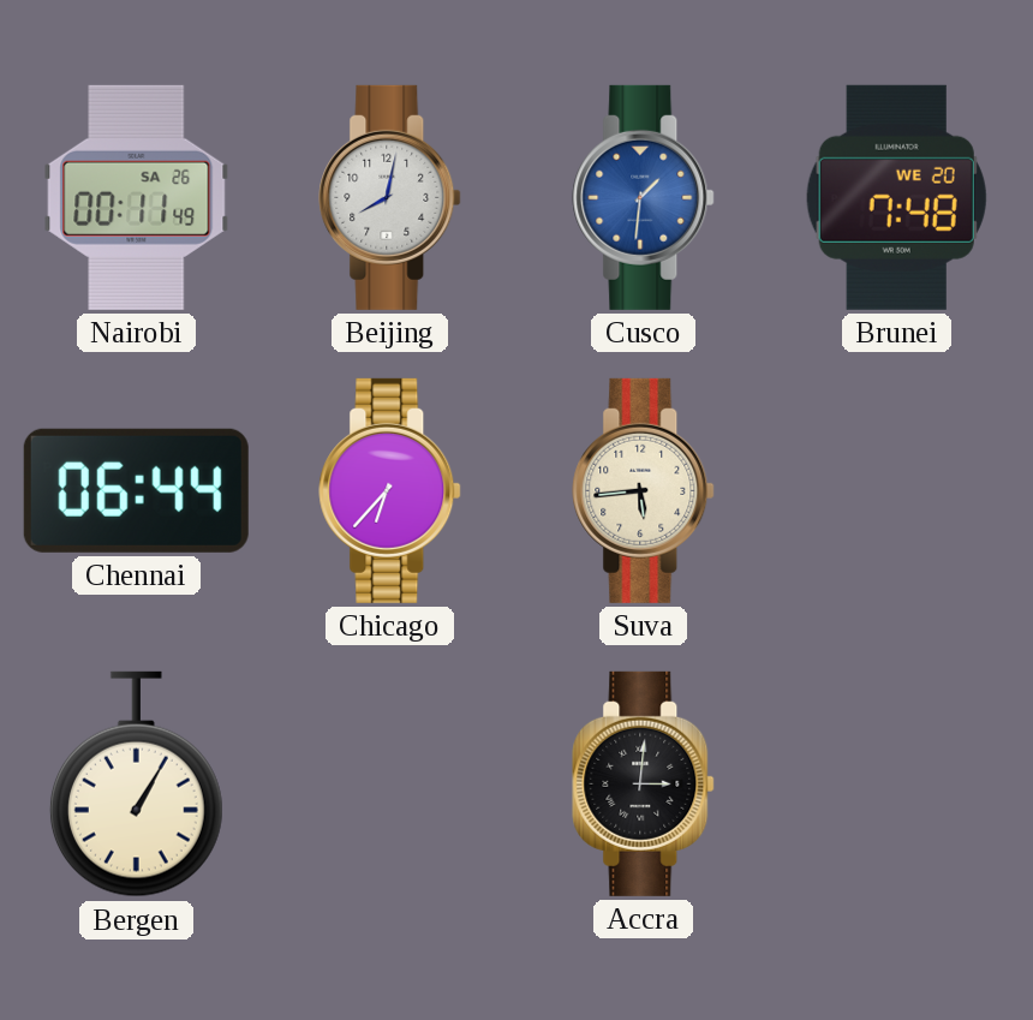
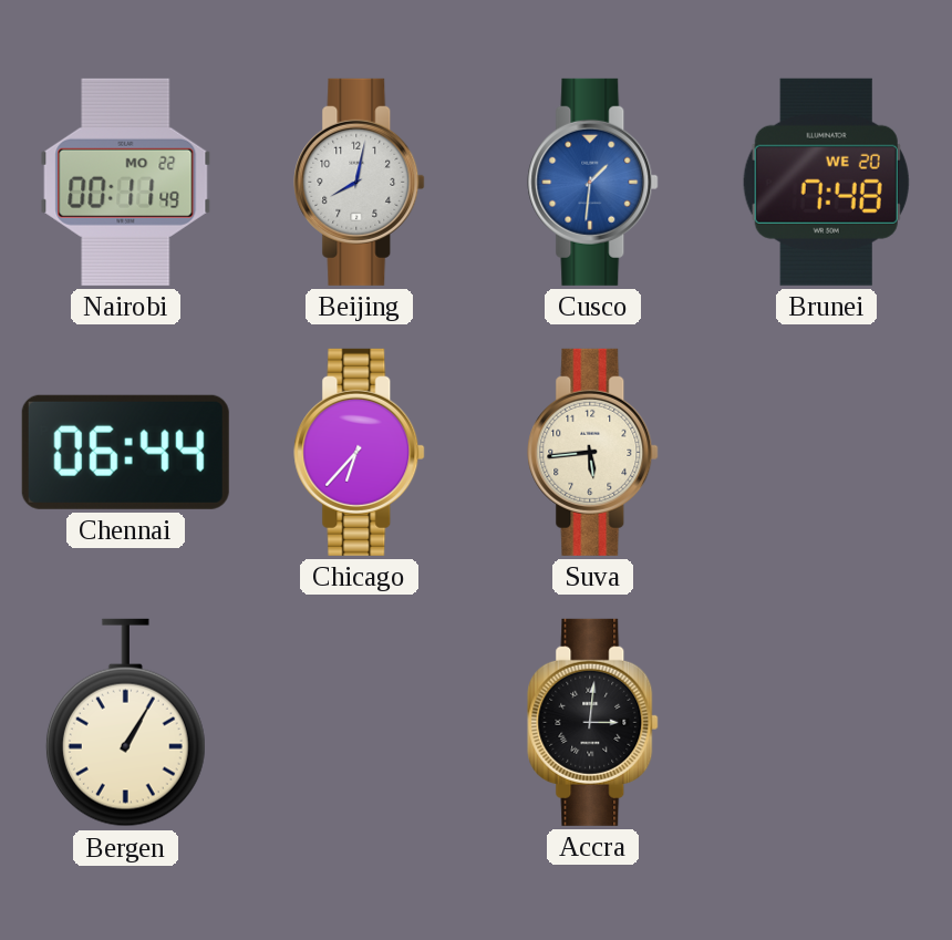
Nairobi date: SA 26 -> MO 22 (126, 182)
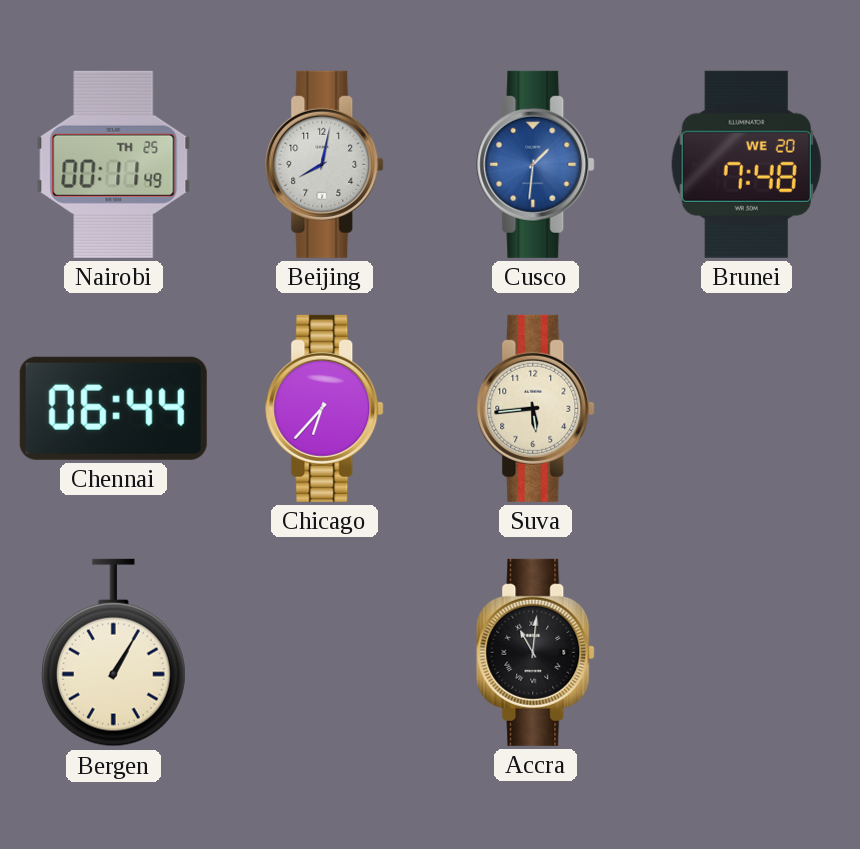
Nairobi date: MO 22 -> TH 25 (114, 164)
Accra: 3:01 -> 11:01 (536, 652)
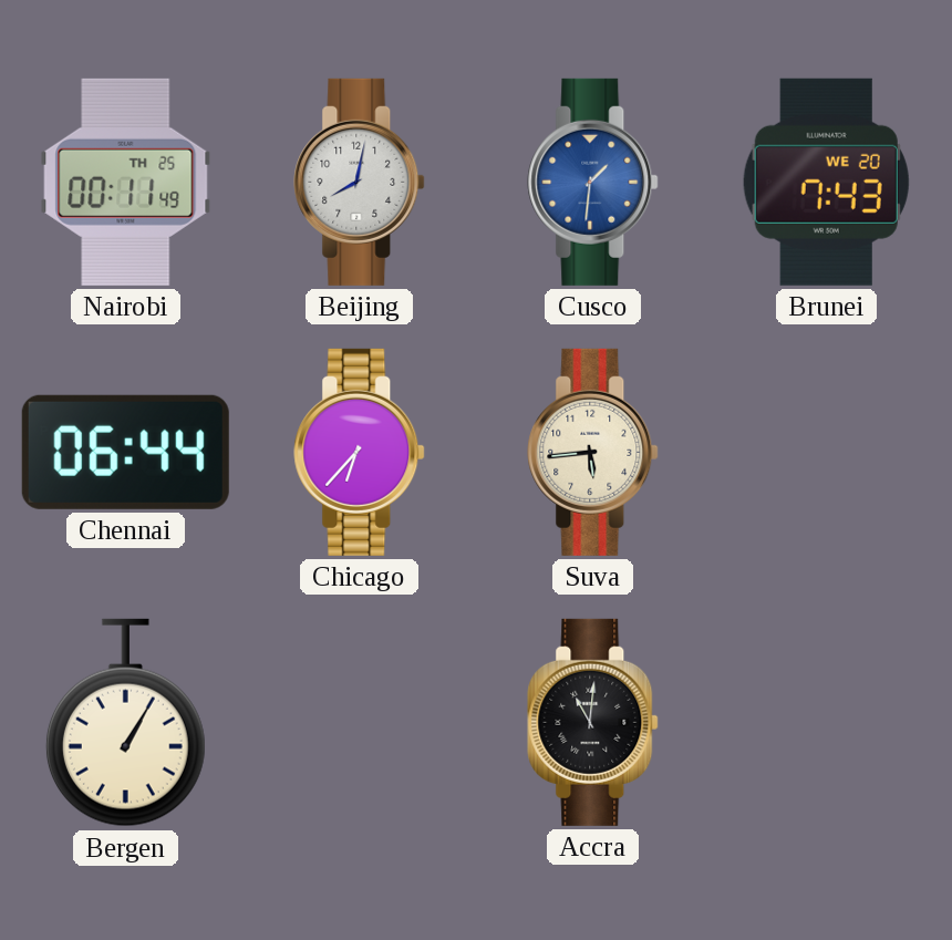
Brunei: 7:48 -> 7:43 (826, 182)
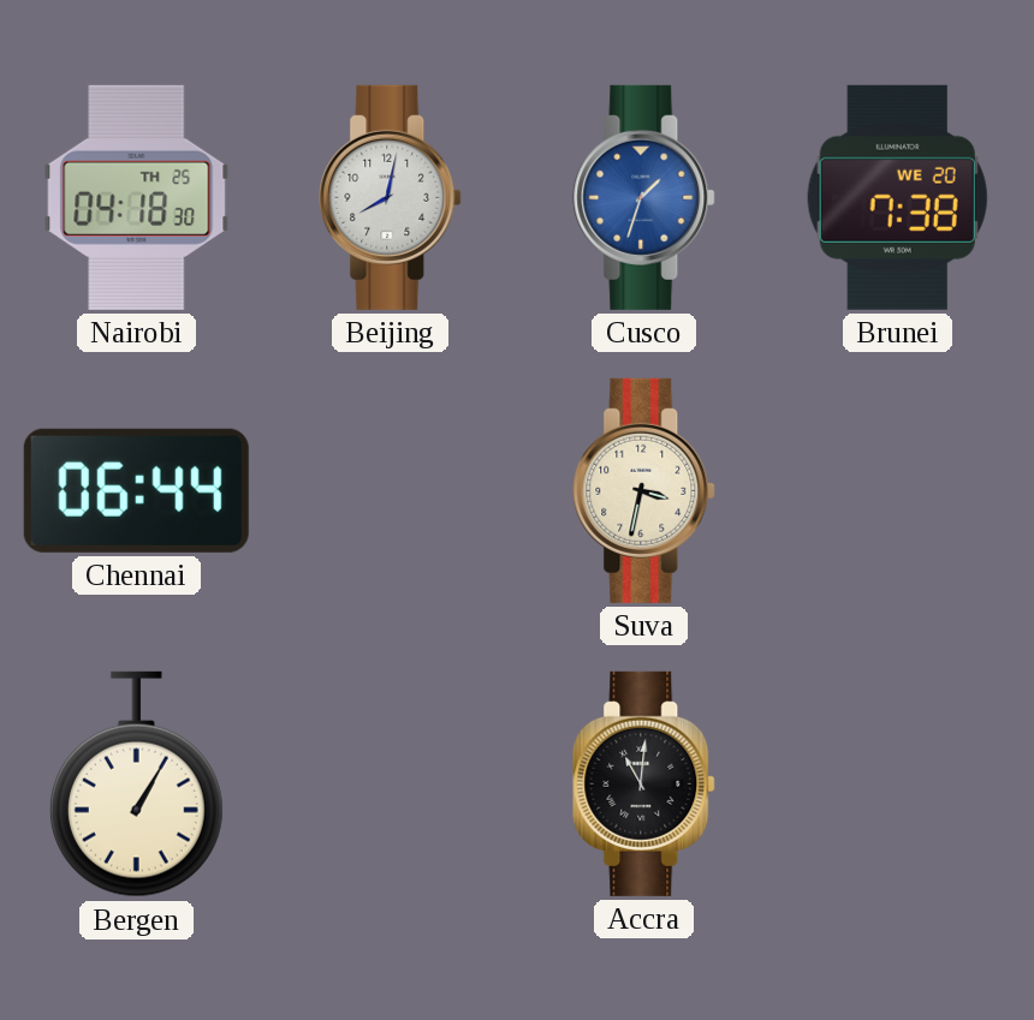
Nairobi: 00:11 -> 04:18 (137, 197)
Cusco: 1:31 -> 1:33 (644, 197)
Brunei: 7:43 -> 7:38 (897, 197)
Chicago: 6:37 -> none (360, 452)
Suva: 5:44 -> 3:32 (644, 490)
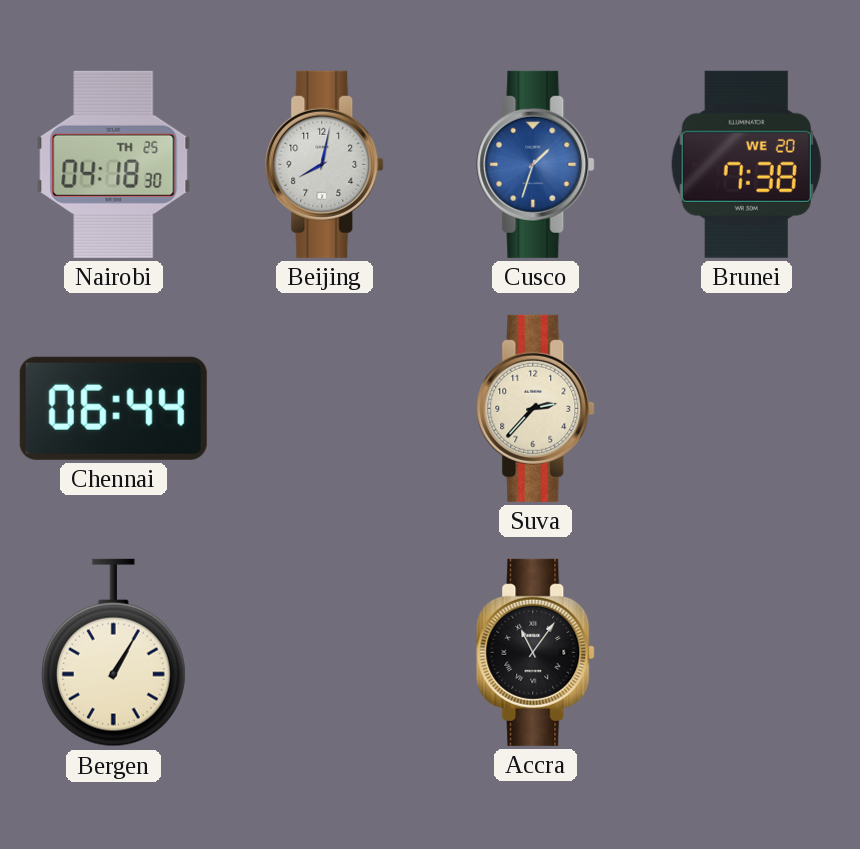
Suva: 3:32 -> 2:37 (536, 408)
Accra: 11:01 -> 11:06 (536, 652)
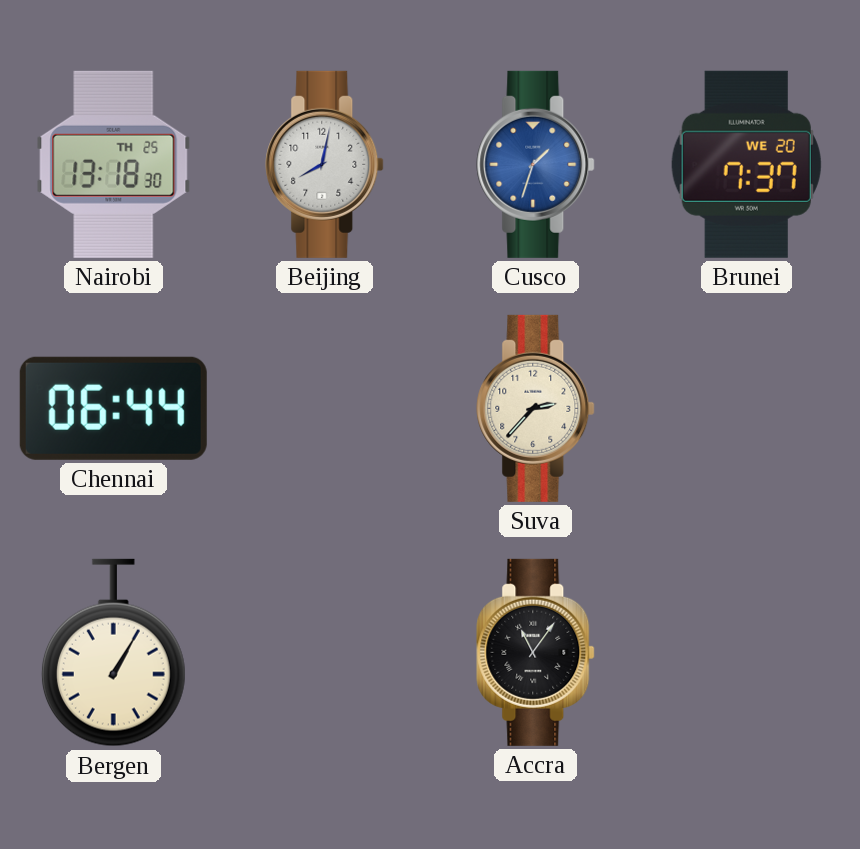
Nairobi: 04:18 -> 13:18 (114, 164)
Brunei: 7:38 -> 7:37 (746, 164)
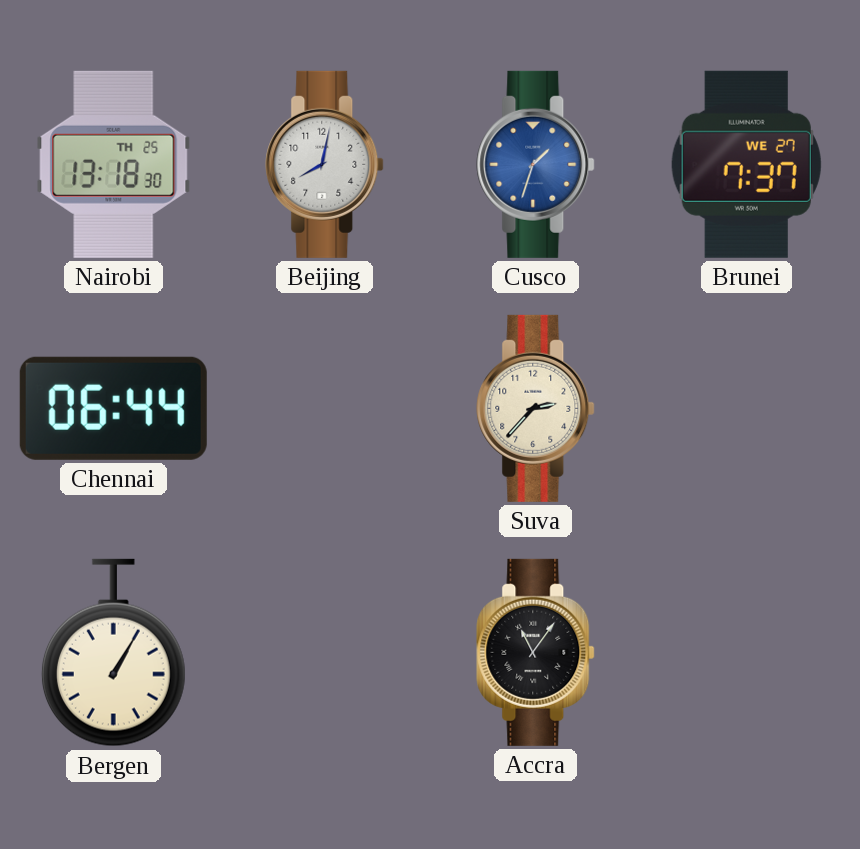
Brunei date: WE 20 -> WE 27 (746, 164)
